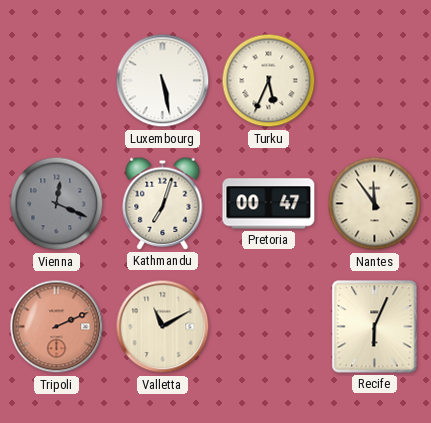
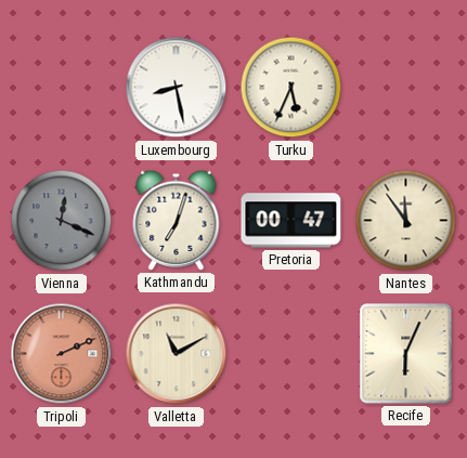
Luxembourg: 5:28 -> 8:28 (177, 88)
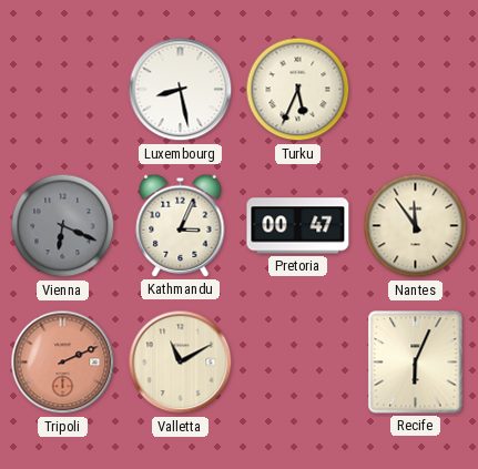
Vienna: 12:19 -> 6:19 (63, 226)
Kathmandu: 7:03 -> 3:04 (181, 225)
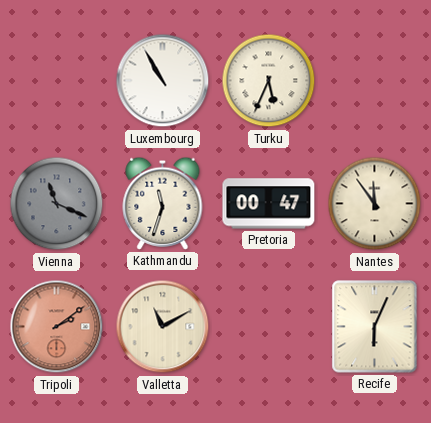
Luxembourg: 8:28 -> 10:55 (163, 81)
Vienna: 6:19 -> 11:19 (57, 204)
Kathmandu: 3:04 -> 11:33 (163, 203)
Tripoli: 2:11 -> 2:09 (57, 327)
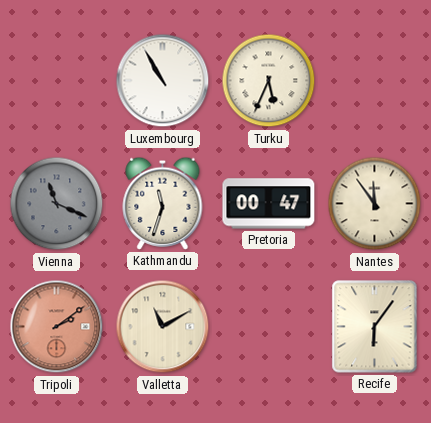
Recife: 6:04 -> 6:06 (375, 327)
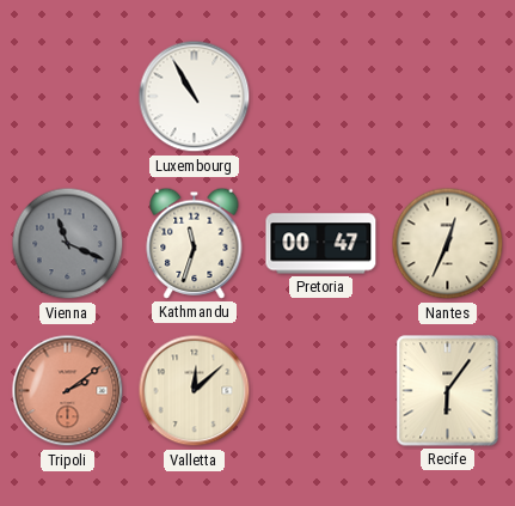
Turku: 5:34 -> none (269, 81)
Nantes: 11:54 -> 12:34 (448, 244)
Valletta: 11:10 -> 12:08 (195, 391)
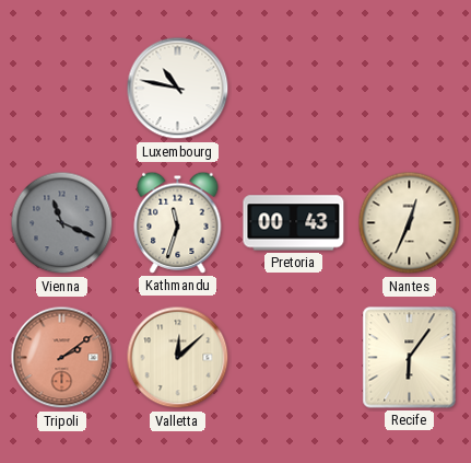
Luxembourg: 10:55 -> 10:47 (178, 89)
Pretoria: 00:47 -> 00:43 (294, 223)
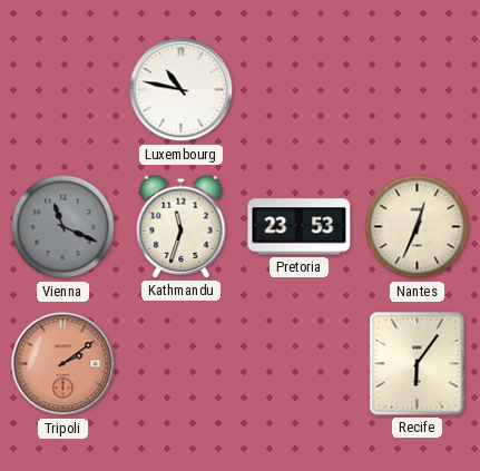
Pretoria: 00:43 -> 23:53 (300, 227)
Valletta: 12:08 -> none (178, 358)
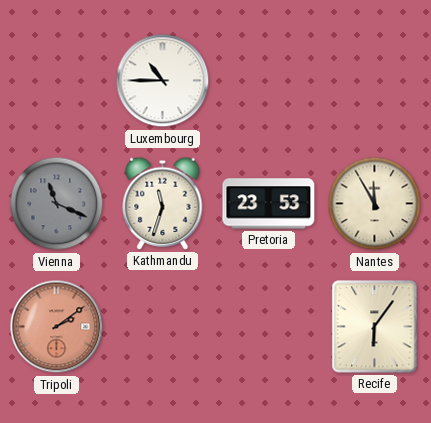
Luxembourg: 10:47 -> 10:45 (163, 81)
Nantes: 12:34 -> 11:55 (375, 204)
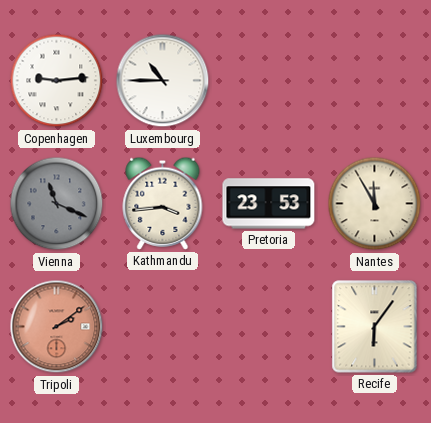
Copenhagen: none -> 9:14 (57, 81)
Kathmandu: 11:33 -> 3:44 (163, 203)
